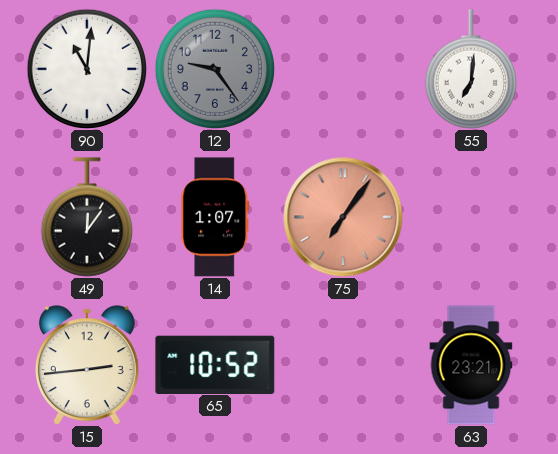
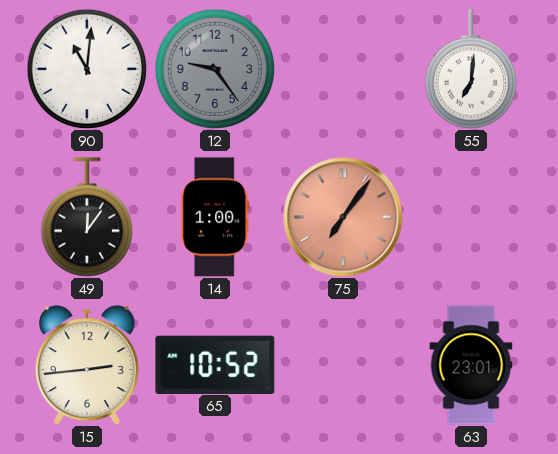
14: 1:07 -> 1:00 (215, 217)
63: 23:21 -> 23:01 (471, 365)
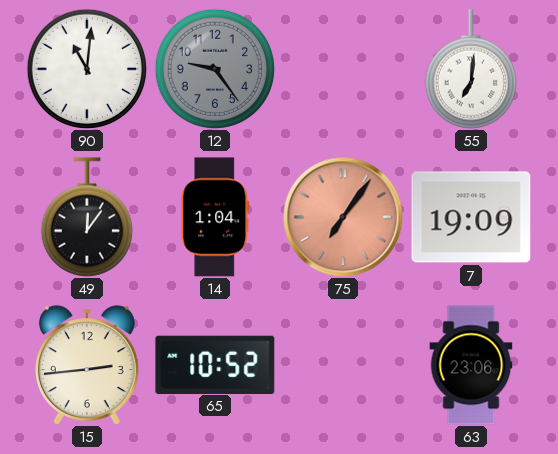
14: 1:00 -> 1:04 (215, 217)
7: none -> 19:09 (471, 217)
63: 23:01 -> 23:06 (471, 365)
